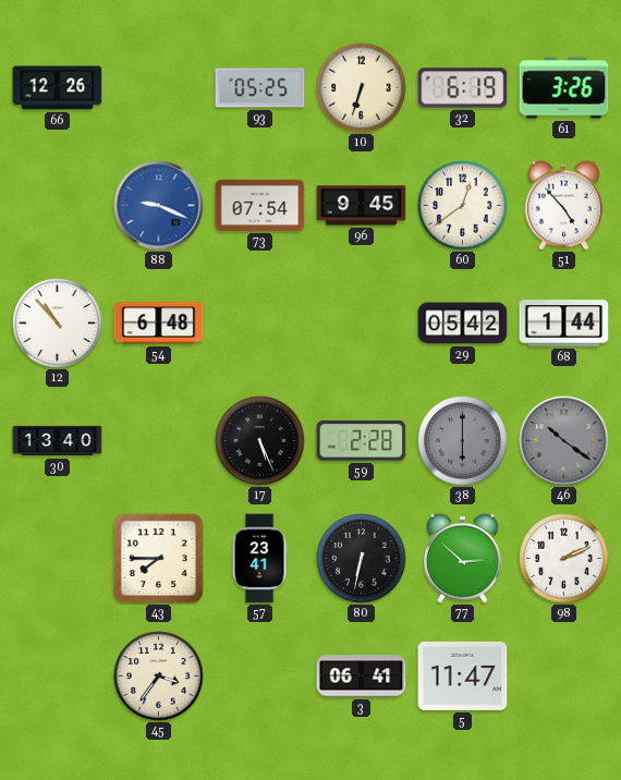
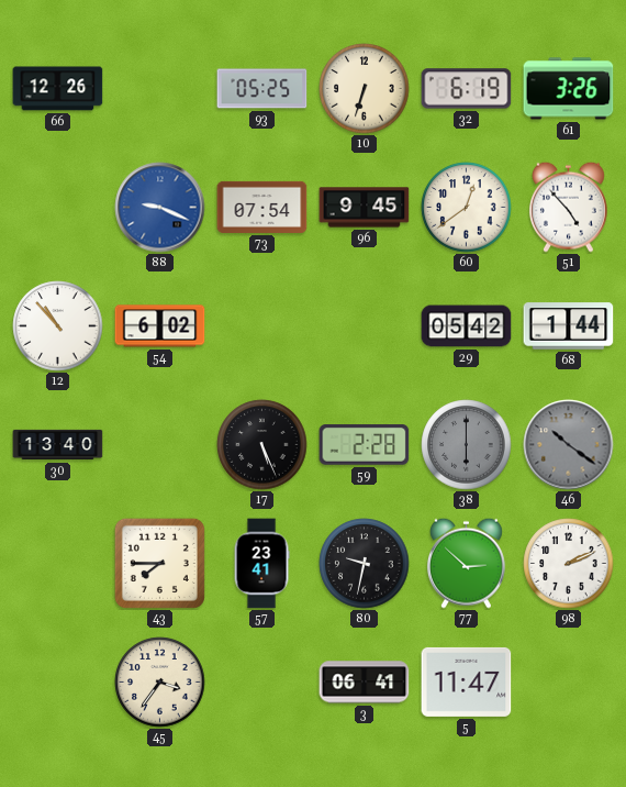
54: 6:48 -> 6:02 (160, 326)
80: 6:32 -> 9:32 (365, 564)
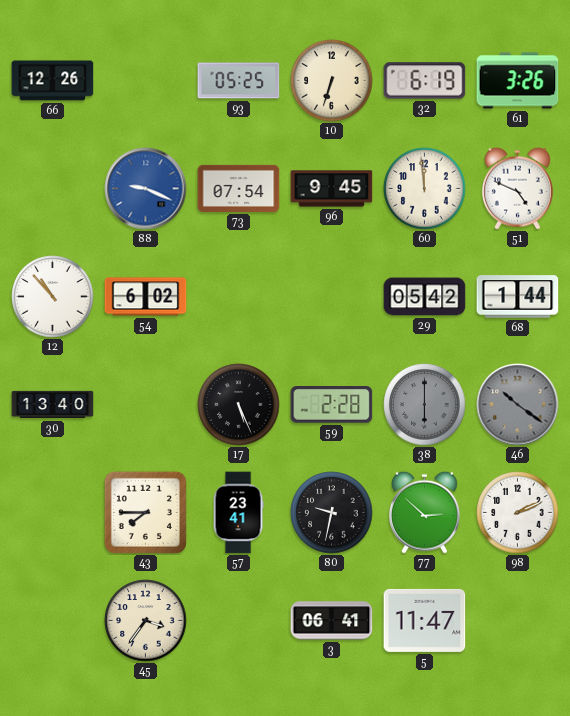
60: 12:39 -> 11:59 (425, 189)
51: 4:53 -> 4:49 (517, 188)
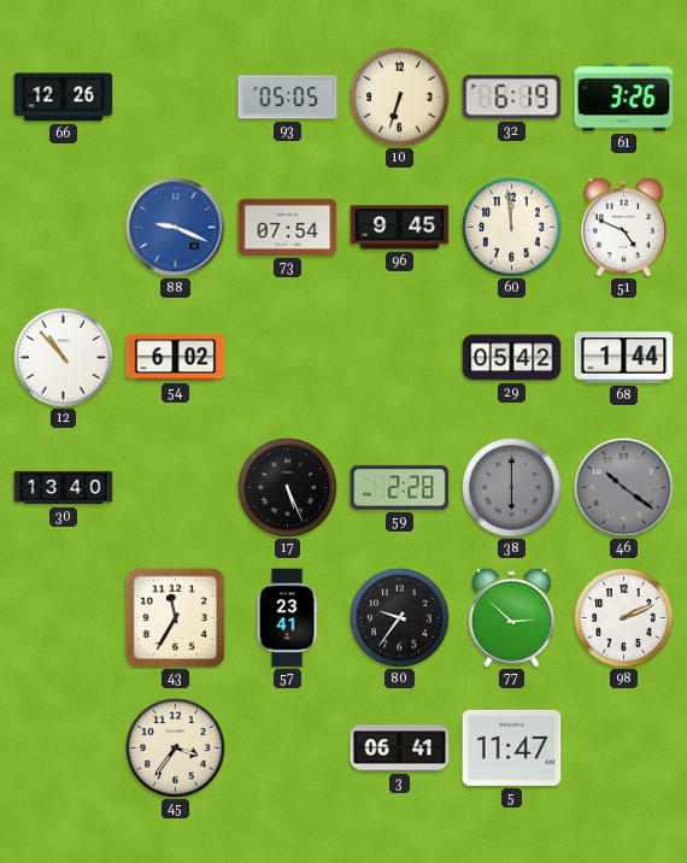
93: 05:25 -> 05:05 (288, 98)
43: 7:45 -> 11:35 (175, 617)
80: 9:32 -> 9:36 (400, 618)
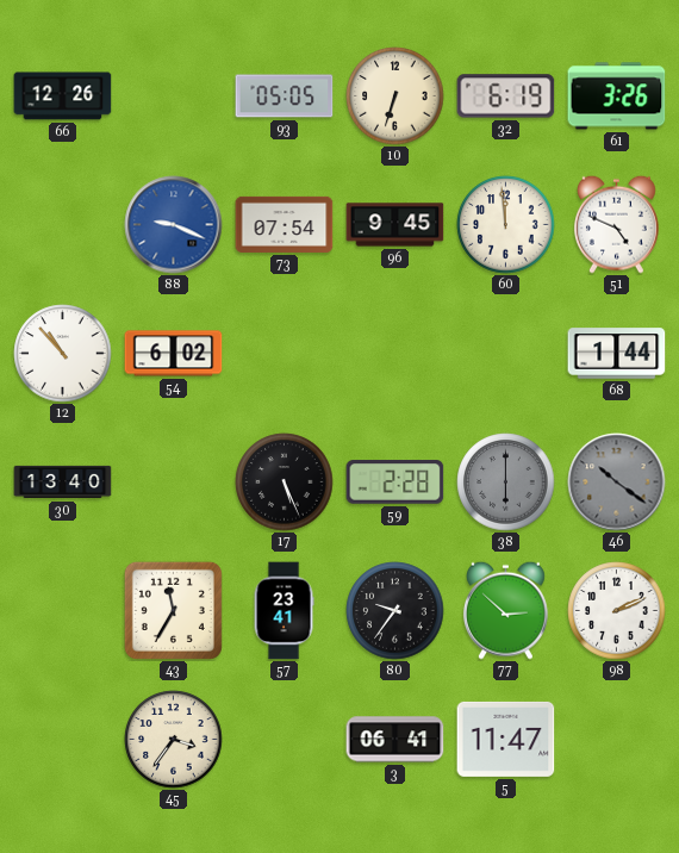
29: 05:42 -> none (512, 358)
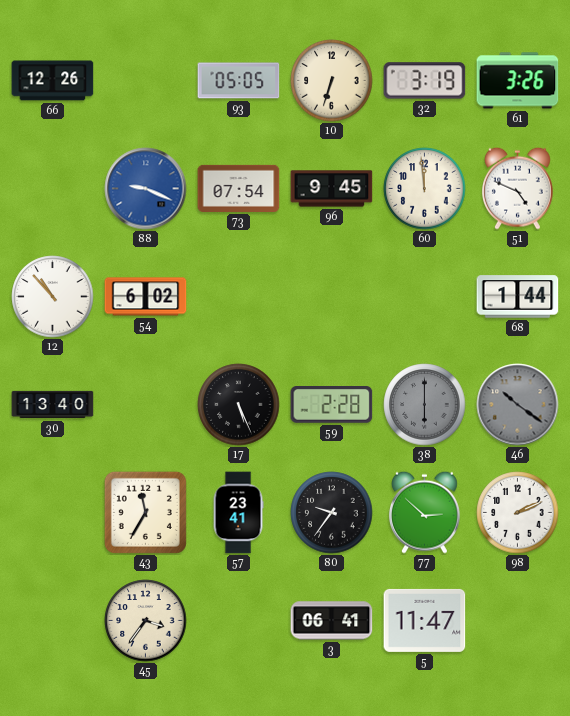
32: 6:19 -> 3:19 (425, 81)
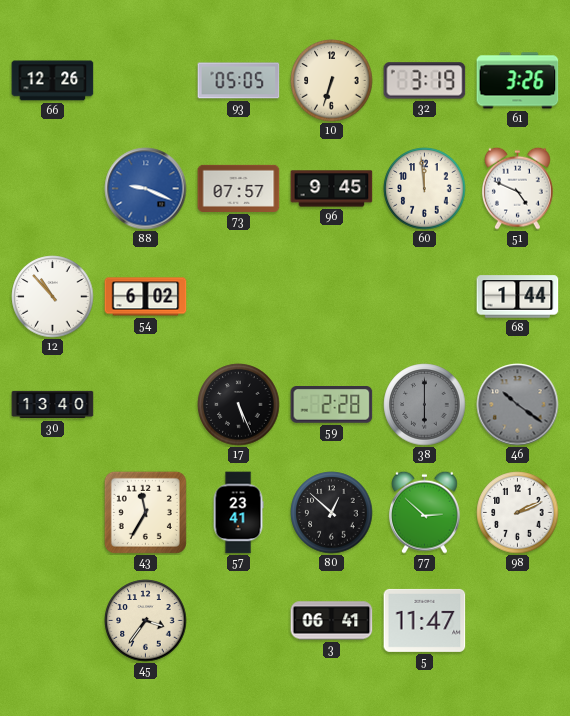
73: 07:54 -> 07:57 (239, 188)
80: 9:36 -> 12:52 (332, 513)
